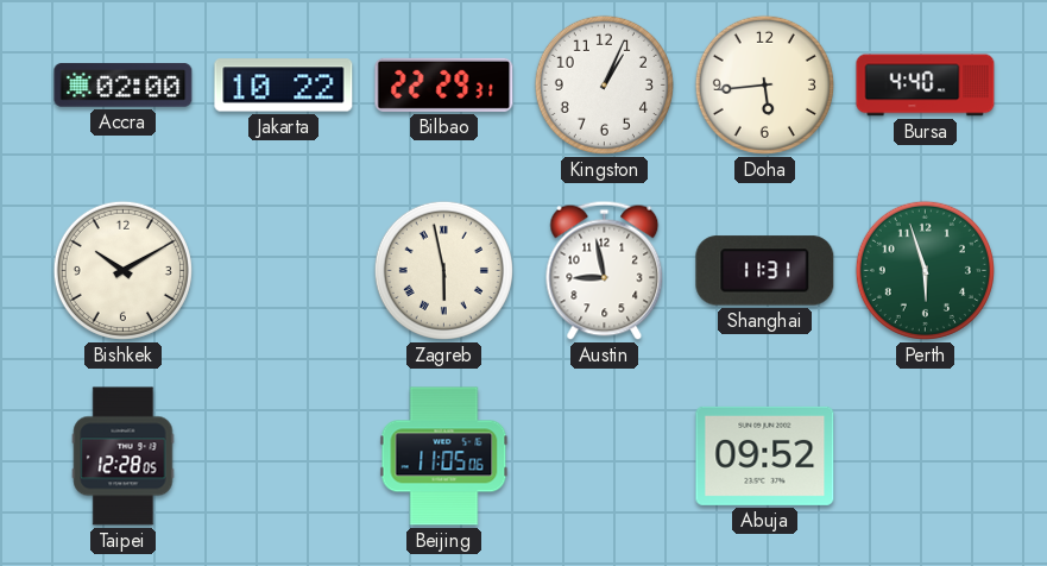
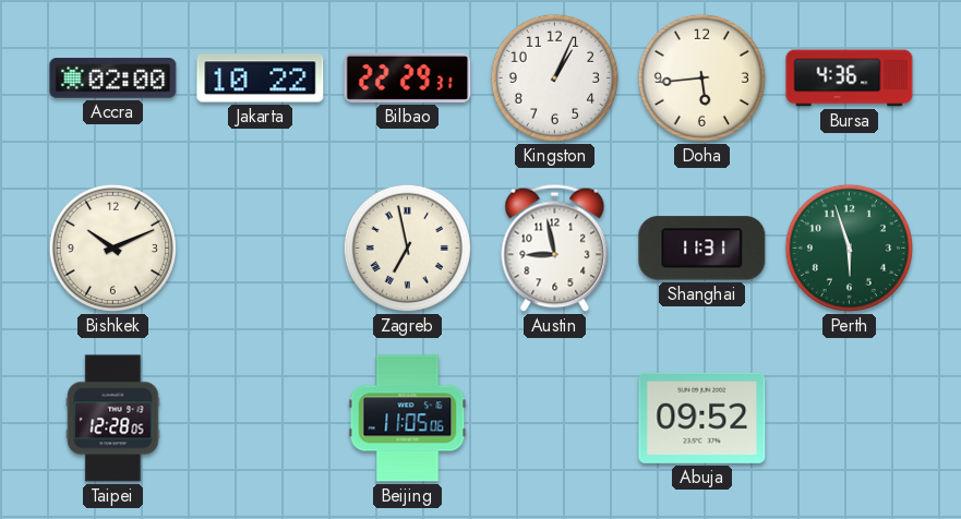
Bursa: 4:40 -> 4:36 (850, 79)
Bishkek: 10:10 -> 10:11 (112, 248)
Zagreb: 5:58 -> 6:58 (407, 248)
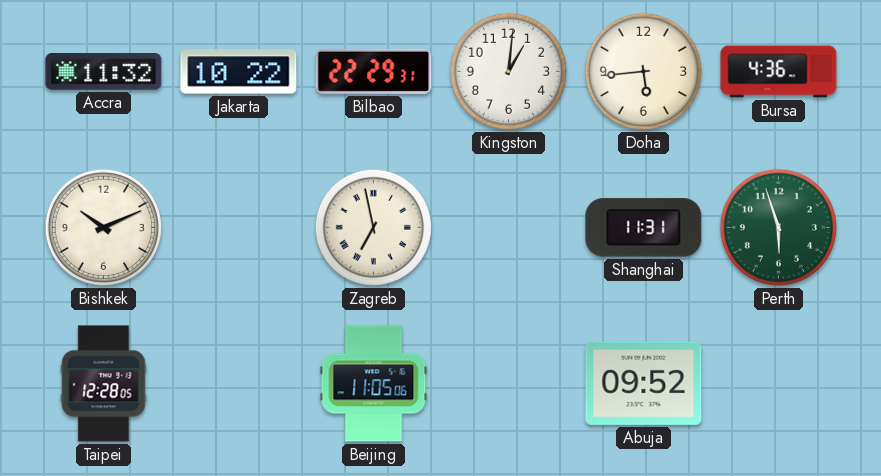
Accra: 02:00 -> 11:32 (104, 72)
Kingston: 1:04 -> 1:01 (508, 71)
Austin: 8:58 -> none (555, 248)
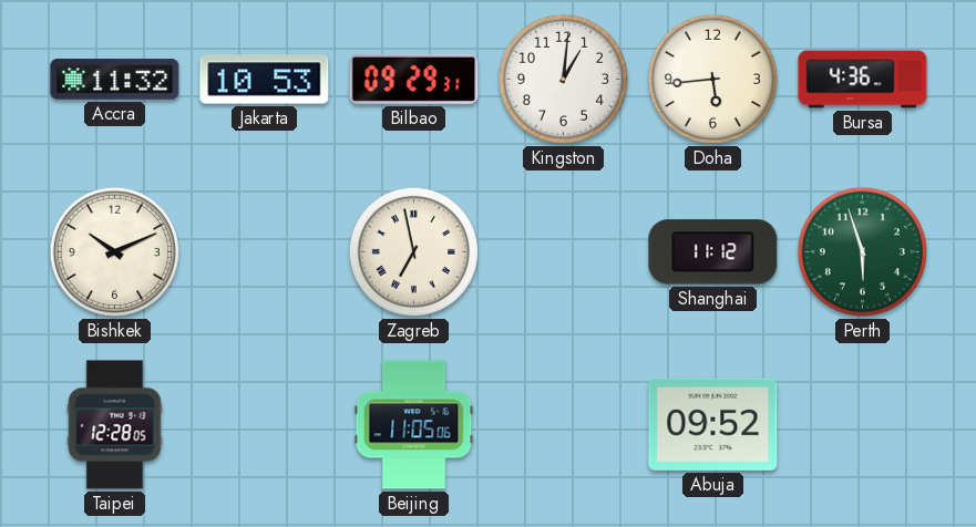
Jakarta: 10:22 -> 10:53 (265, 80)
Bilbao: 22:29 -> 09:29 (414, 79)
Shanghai: 11:31 -> 11:12 (713, 252)
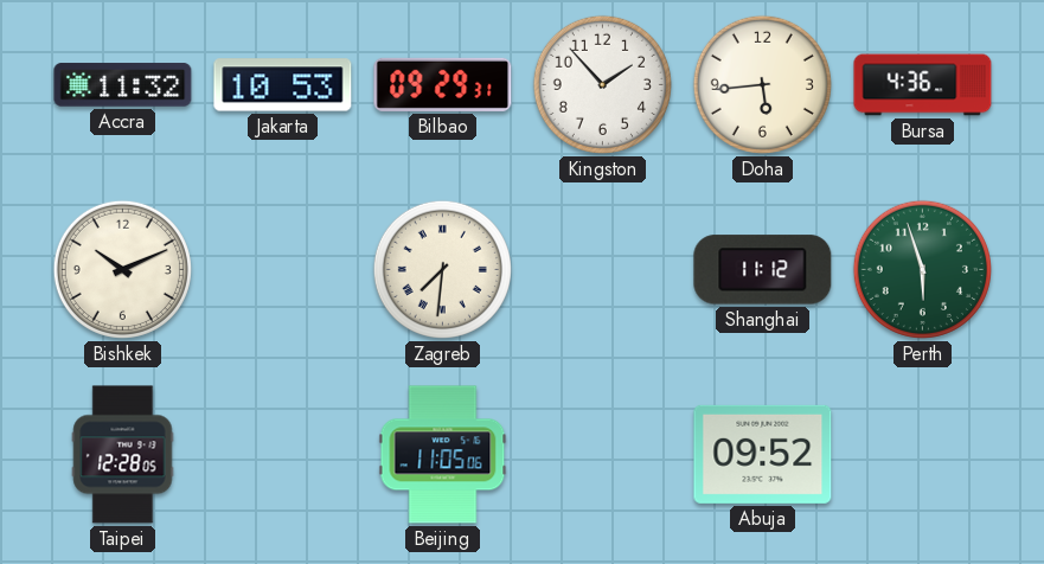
Kingston: 1:01 -> 1:53 (602, 84)
Zagreb: 6:58 -> 7:31 (442, 269)
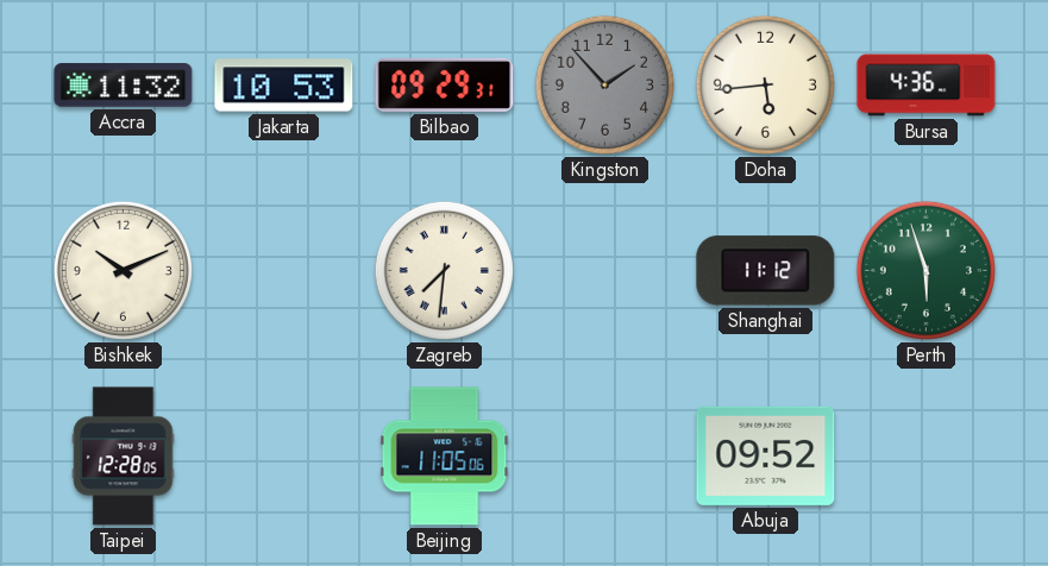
Kingston dial: white -> grey (604, 84)
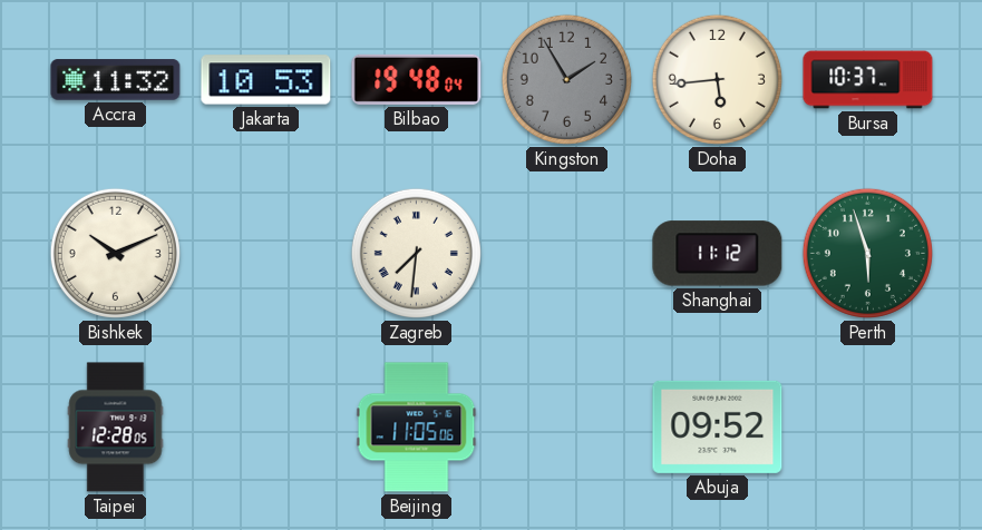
Bilbao: 09:29 -> 19:48 (417, 79)
Kingston: 1:53 -> 1:55 (566, 79)
Bursa: 4:36 -> 10:37 (868, 80)
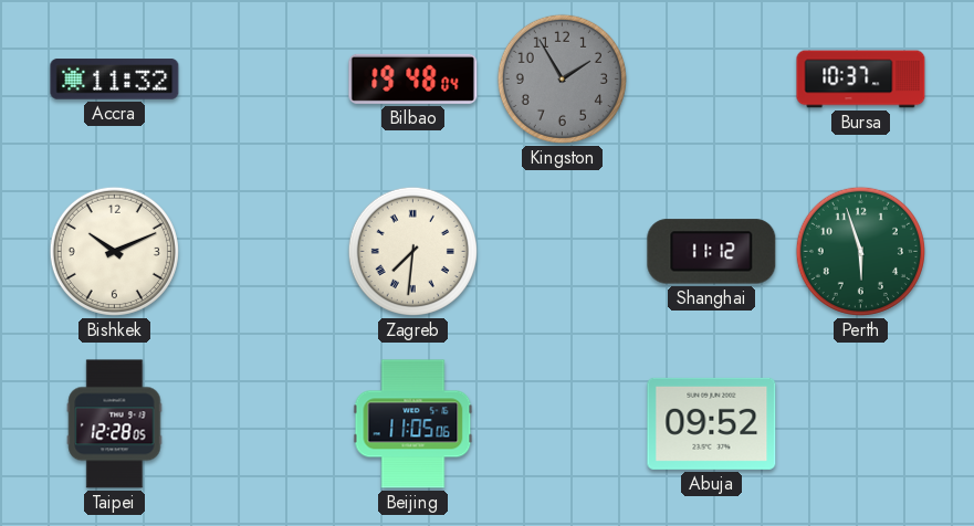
Jakarta: 10:53 -> none (266, 80)
Doha: 5:44 -> none (717, 79)
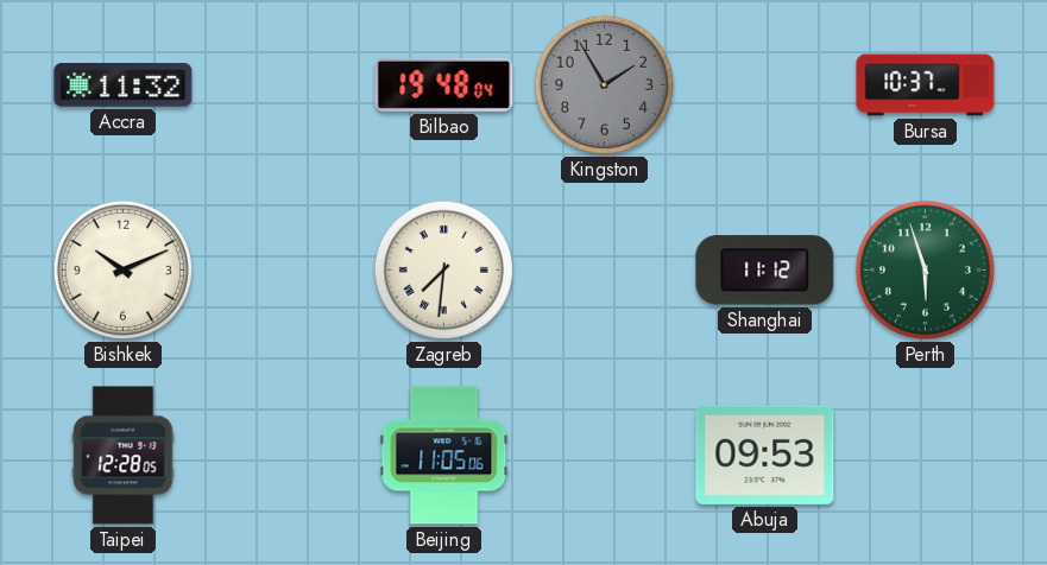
Abuja: 09:52 -> 09:53 (765, 455)
